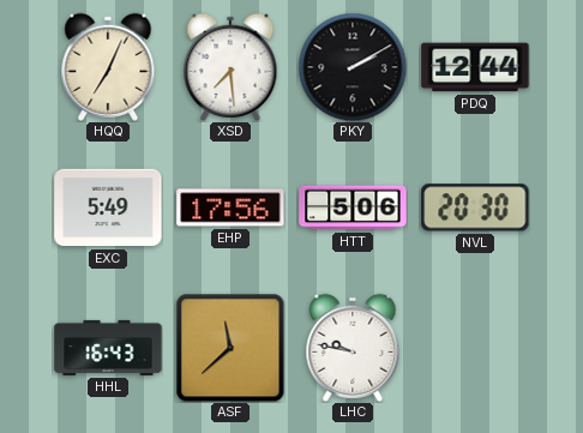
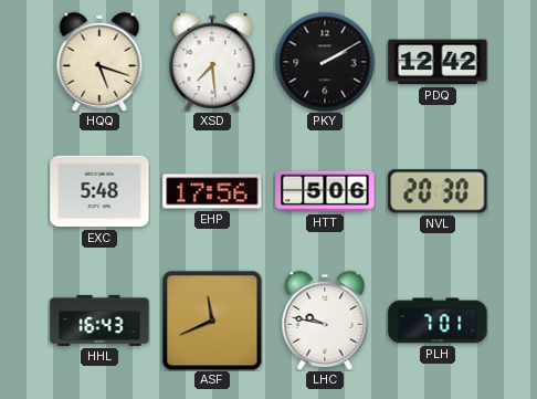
HQQ: 7:04 -> 5:18 (99, 62)
PDQ: 12:44 -> 12:42 (438, 62)
EXC: 5:49 -> 5:48 (99, 191)
ASF: 11:38 -> 11:41 (212, 321)
PLH: none -> 7:01 (438, 321)
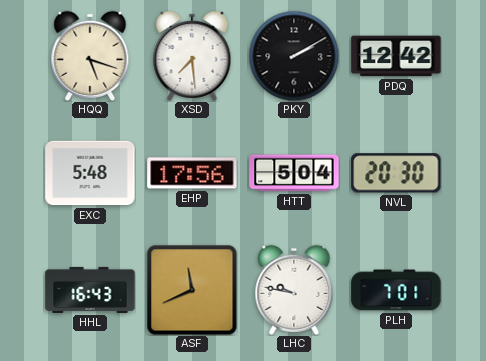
HTT: 5:06 -> 5:04 (294, 173)
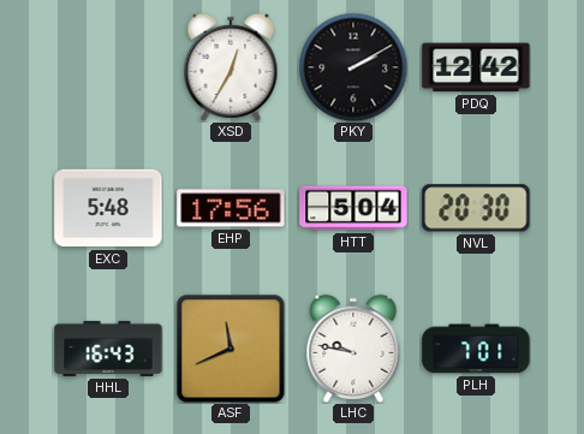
HQQ: 5:18 -> none (90, 56)
XSD: 7:29 -> 12:35 (231, 67)
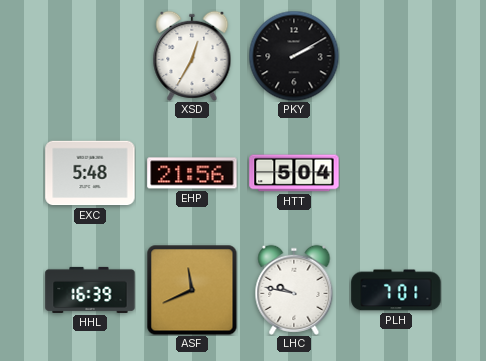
PDQ: 12:42 -> none (476, 67)
EHP: 17:56 -> 21:56 (192, 173)
NVL: 20:30 -> none (476, 208)
HHL: 16:43 -> 16:39 (90, 290)
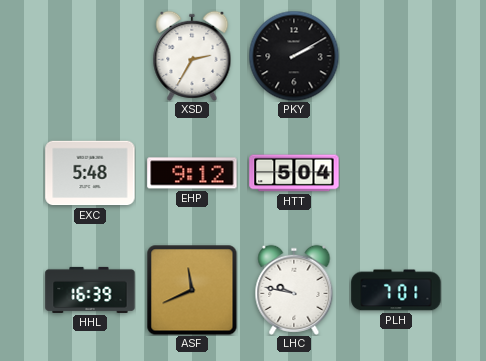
XSD: 12:35 -> 2:35 (192, 56)
EHP: 21:56 -> 9:12 (192, 173)
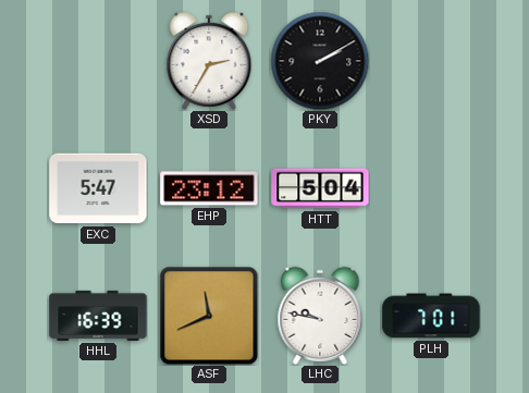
EXC: 5:48 -> 5:47 (98, 188)
EHP: 9:12 -> 23:12 (209, 188)
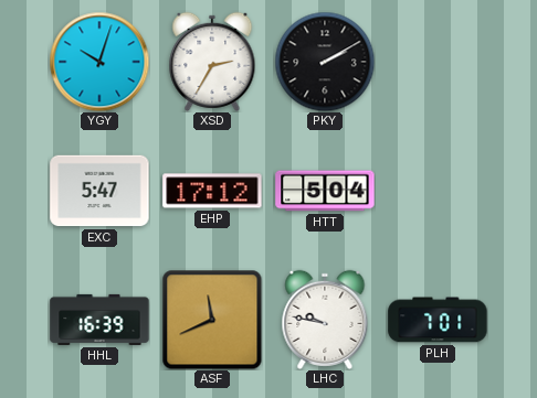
YGY: none -> 10:03 (99, 62)
EHP: 23:12 -> 17:12 (212, 191)
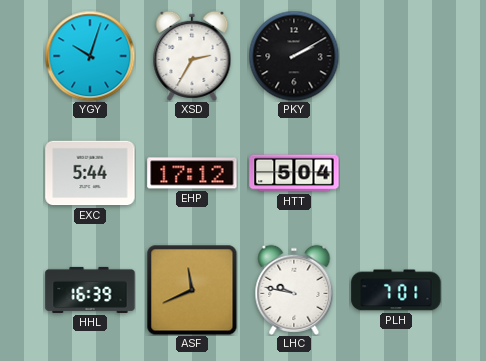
EXC: 5:47 -> 5:44 (90, 173)
